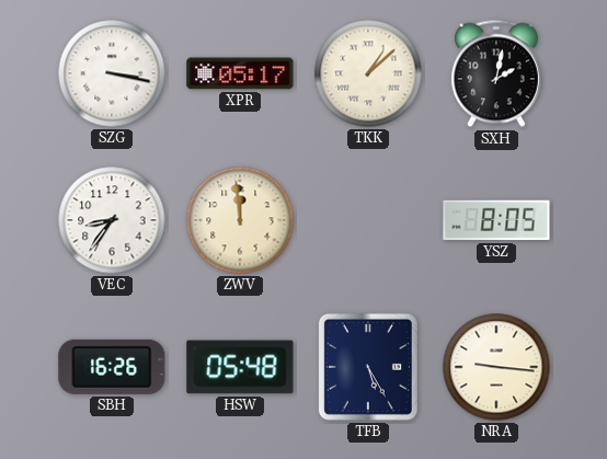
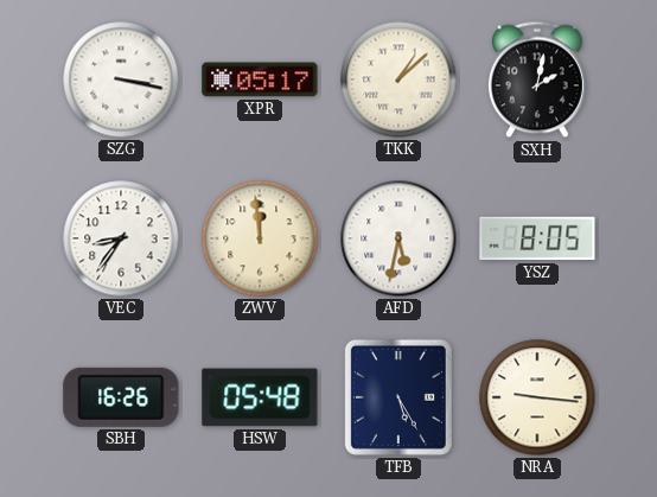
AFD: none -> 5:32 (398, 238)
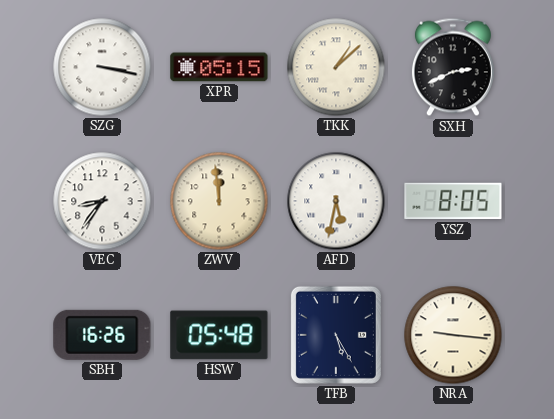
XPR: 05:17 -> 05:15 (219, 67)
SXH: 2:02 -> 2:41 (453, 67)
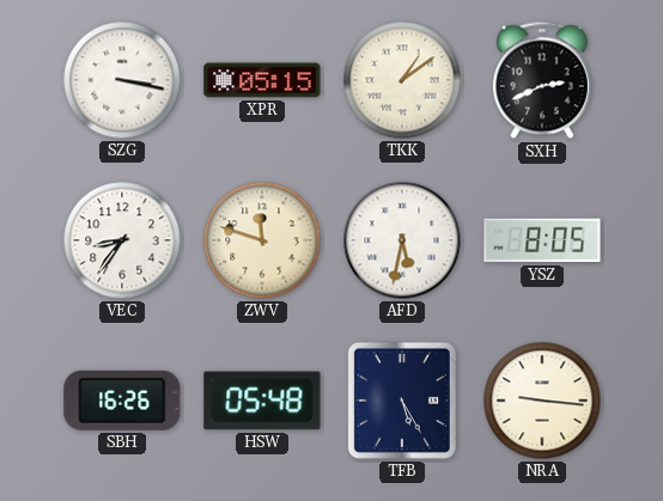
TKK: 1:08 -> 1:09 (402, 80)
ZWV: 11:59 -> 11:48 (262, 240)
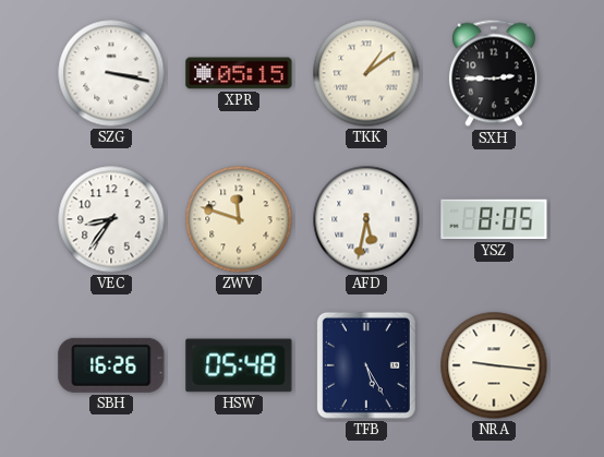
SXH: 2:41 -> 2:45 (494, 73)
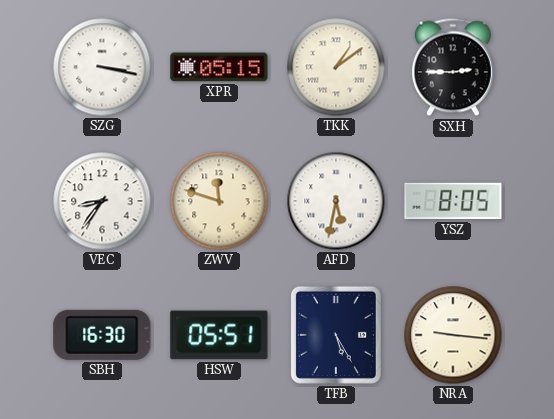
SBH: 16:26 -> 16:30 (102, 335)
HSW: 05:48 -> 05:51 (219, 335)
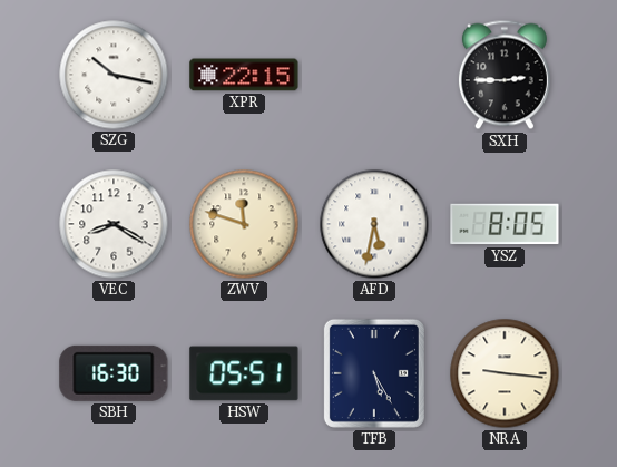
SZG: 3:17 -> 10:17 (114, 75)
XPR: 05:15 -> 22:15 (244, 75)
TKK: 1:09 -> none (336, 67)
VEC: 8:36 -> 8:20 (114, 224)
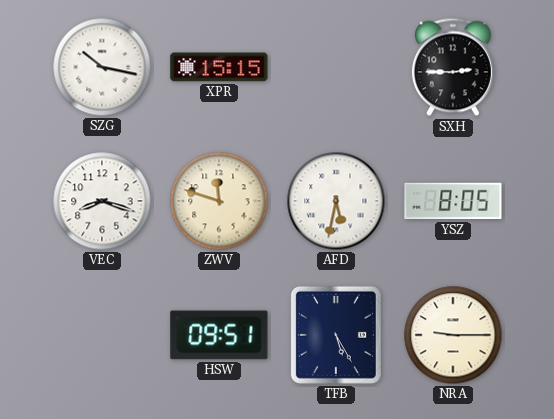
XPR: 22:15 -> 15:15 (219, 67)
VEC: 8:20 -> 8:18 (102, 201)
SBH: 16:30 -> none (114, 373)
HSW: 05:51 -> 09:51 (219, 335)
NRA: 9:16 -> 9:15 (453, 335)
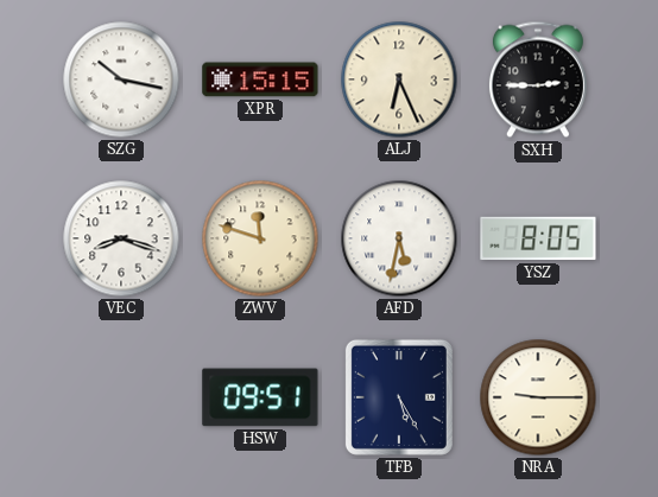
ALJ: none -> 6:26 (399, 79)
